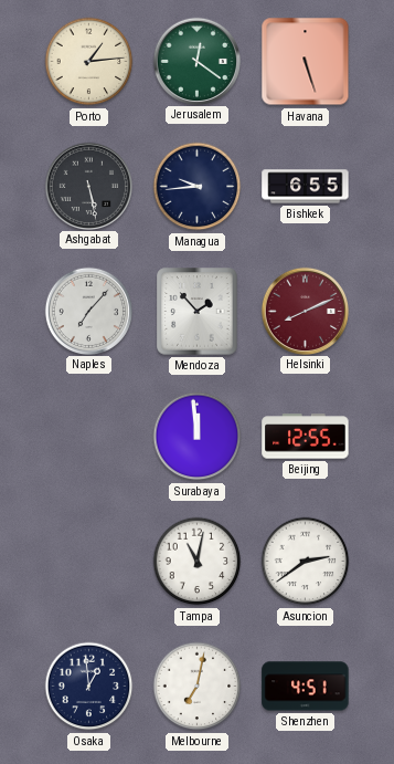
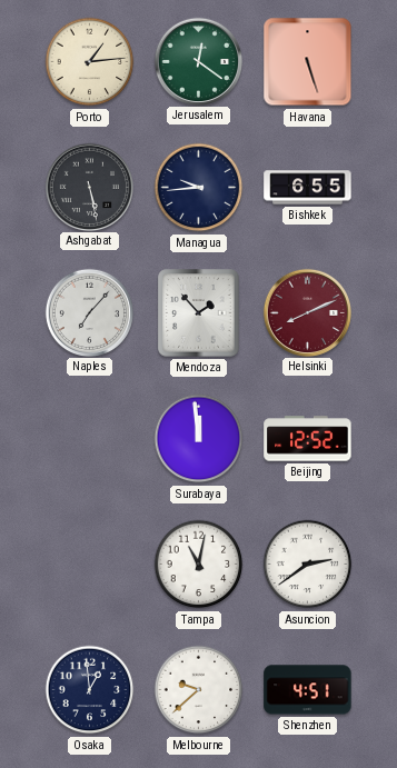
Beijing: 12:55 -> 12:52 (308, 439)
Melbourne: 7:02 -> 9:38 (199, 690)
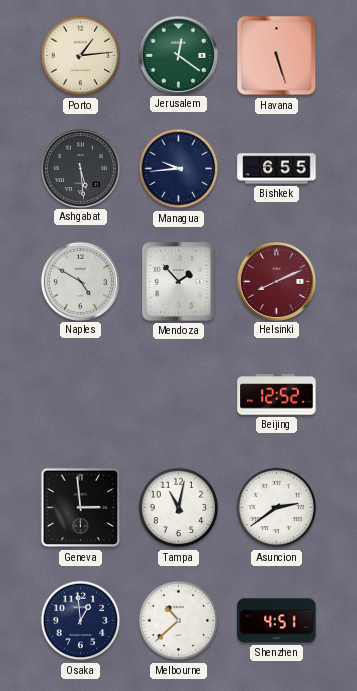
Ashgabat: 5:28 -> 5:29 (80, 168)
Naples: 7:07 -> 4:50 (80, 281)
Surabaya: 11:59 -> none (199, 439)
Geneva: none -> 2:59 (81, 508)
Melbourne: 9:38 -> 10:38 (179, 621)
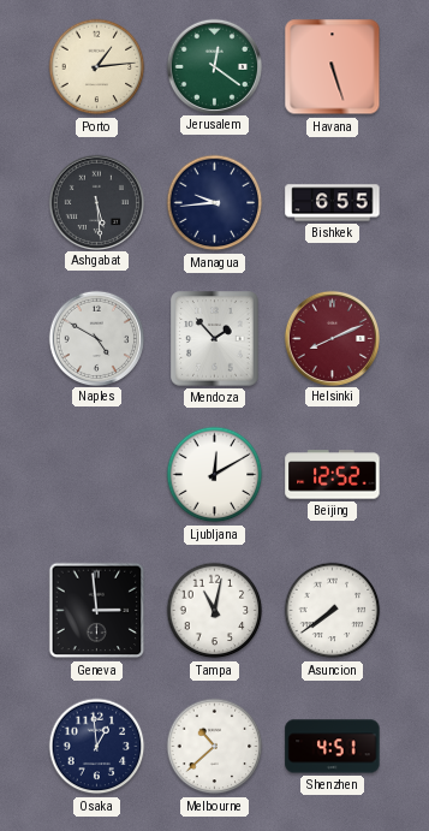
Ljubljana: none -> 12:10 (215, 475)
Asuncion: 2:39 -> 7:39 (333, 611)
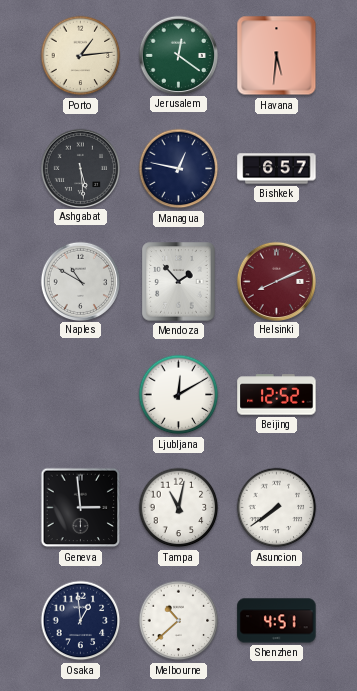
Havana: 5:27 -> 5:31 (277, 56)
Managua: 9:44 -> 12:47 (179, 169)
Bishkek: 6:55 -> 6:57 (277, 169)
Naples: 4:50 -> 10:50 (80, 281)
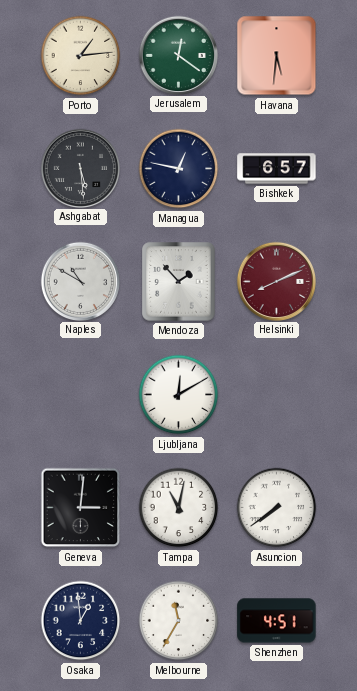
Beijing: 12:52 -> none (277, 395)
Geneva: 2:59 -> 3:01 (81, 508)
Melbourne: 10:38 -> 11:35 (179, 621)
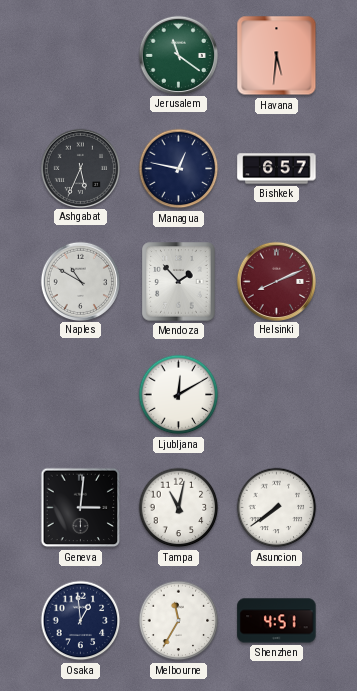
Porto: 1:14 -> none (81, 56)
Jerusalem: 12:21 -> 11:21 (178, 55)
Ashgabat: 5:29 -> 5:34 (80, 168)
